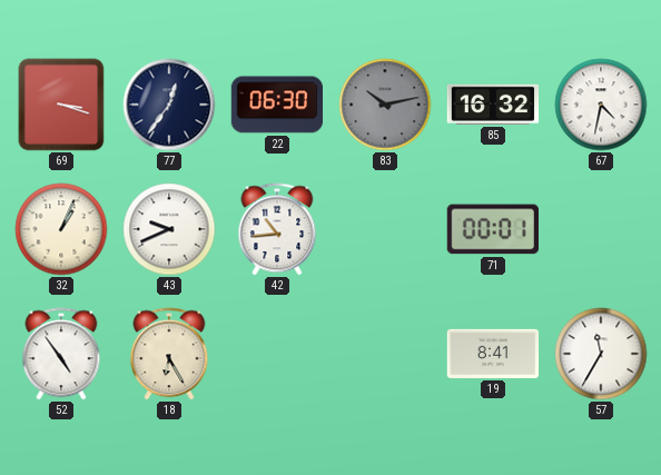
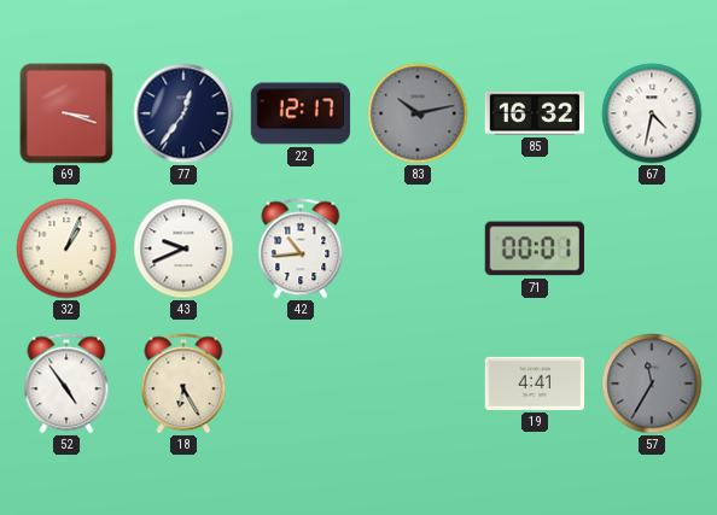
22: 06:30 -> 12:17 (301, 113)
19: 8:41 -> 4:41 (535, 384)
57 dial: white -> grey (652, 384)
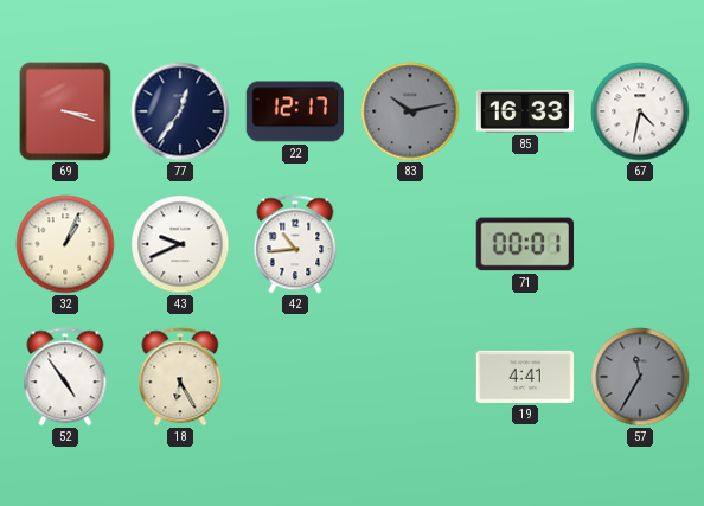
85: 16:32 -> 16:33 (525, 111)
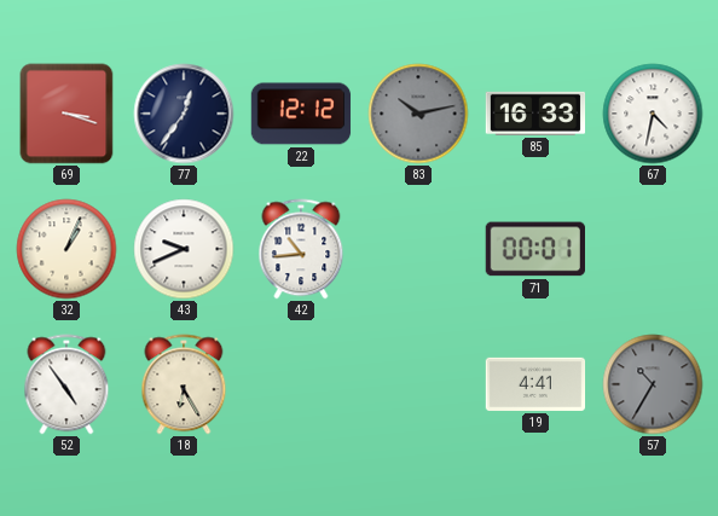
22: 12:17 -> 12:12 (301, 114)
57: 11:35 -> 10:35 (653, 384)
